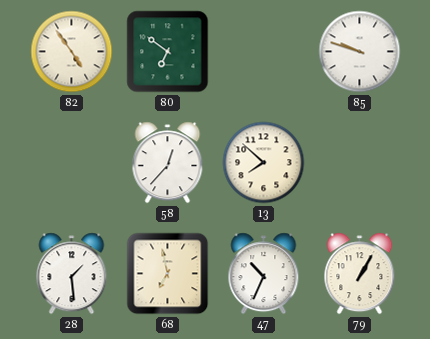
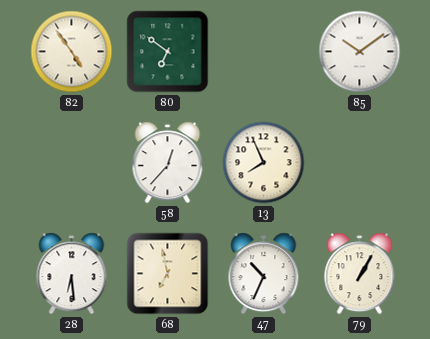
85: 9:48 -> 10:09 (360, 52)
13: 7:52 -> 7:56 (264, 163)
28: 1:29 -> 6:29 (72, 274)
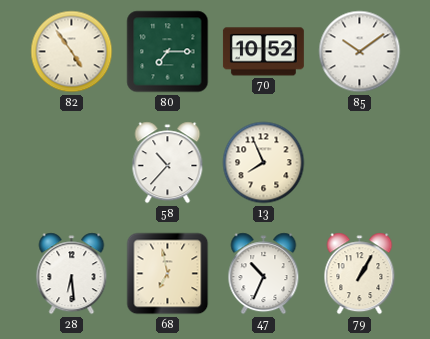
80: 6:51 -> 7:15 (168, 52)
70: none -> 10:52 (263, 52)
58: 12:37 -> 10:37 (168, 163)
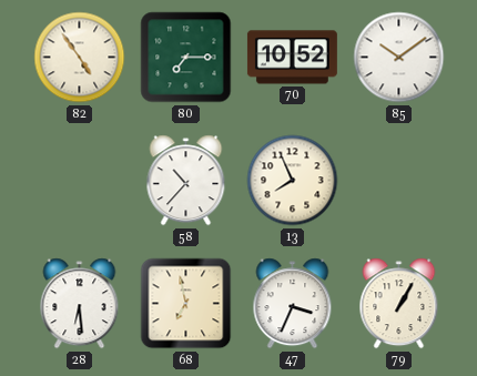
47: 10:34 -> 3:34 (293, 304)
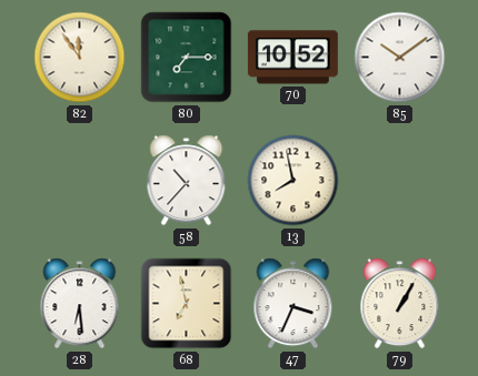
82: 4:54 -> 11:54 (80, 58)
13: 7:56 -> 7:58 (293, 181)
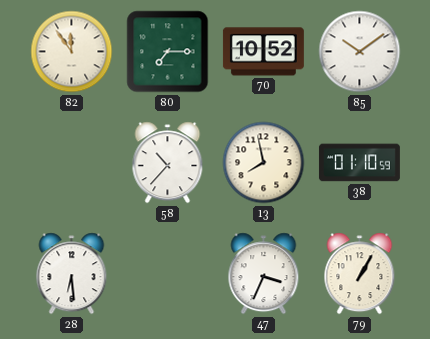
38: none -> 01:10 (359, 163)
68: 6:58 -> none (187, 304)
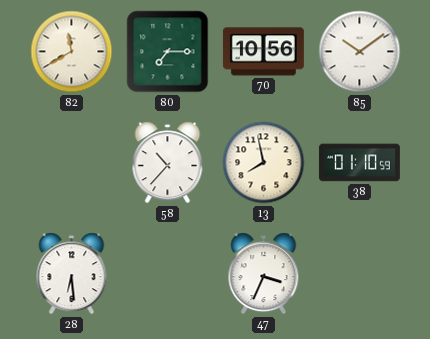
82: 11:54 -> 11:40 (72, 52)
70: 10:52 -> 10:56 (263, 52)
79: 1:05 -> none (360, 274)
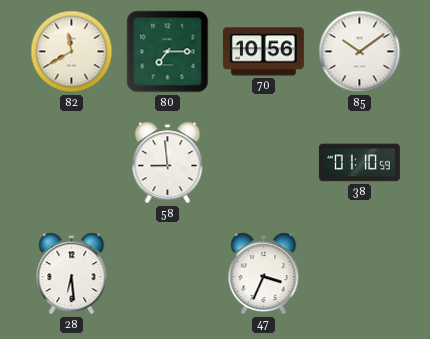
58: 10:37 -> 8:59 (168, 163)
13: 7:58 -> none (264, 163)
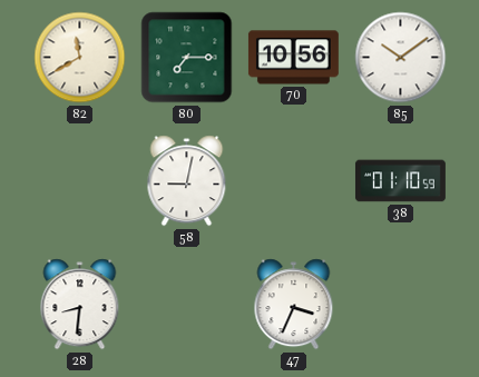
58: 8:59 -> 9:02 (187, 181)
28: 6:29 -> 8:31 (80, 305)
